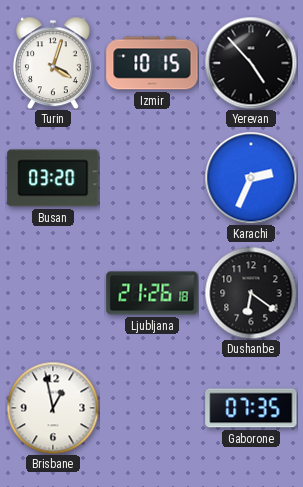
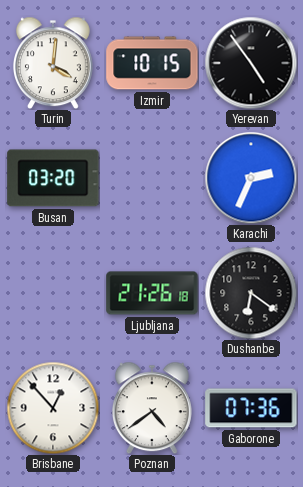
Turin: 4:03 -> 4:01 (53, 63)
Yerevan: 4:53 -> 4:54 (251, 63)
Brisbane: 12:58 -> 12:53 (53, 408)
Poznan: none -> 4:39 (152, 408)
Gaborone: 07:35 -> 07:36 (251, 408)
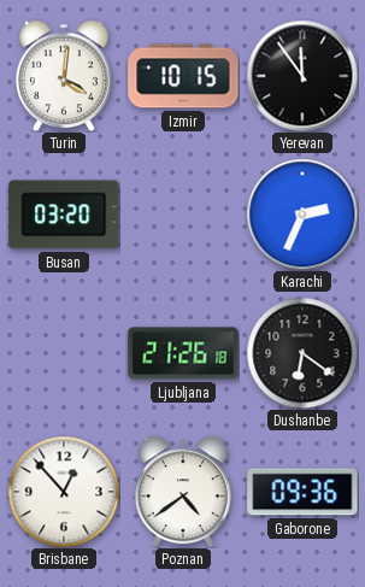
Yerevan: 4:54 -> 11:54 (302, 76)
Gaborone: 07:36 -> 09:36 (302, 492)
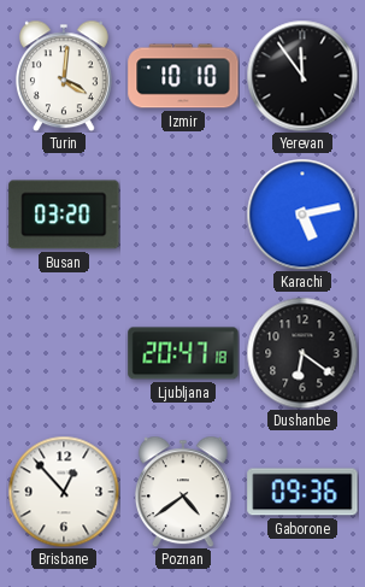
Izmir: 10:15 -> 10:10 (183, 76)
Karachi: 2:34 -> 5:13 (302, 215)
Ljubljana: 21:26 -> 20:47 (183, 353)
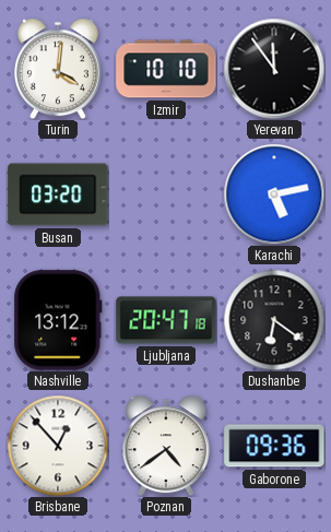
Nashville: none -> 13:12 (58, 320)
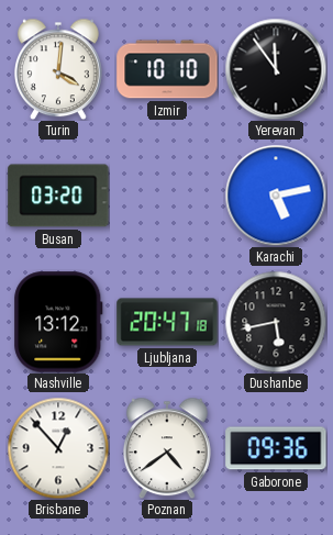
Dushanbe: 6:21 -> 5:43 (276, 322)
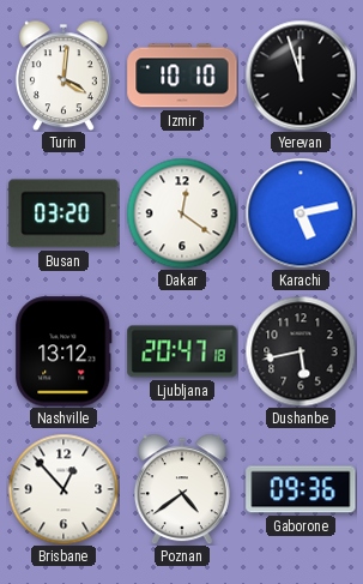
Yerevan: 11:54 -> 11:57 (301, 76)
Dakar: none -> 12:21 (182, 213)
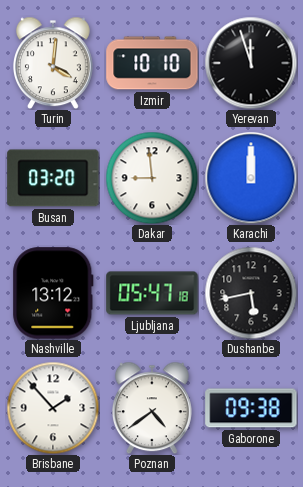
Dakar: 12:21 -> 8:59 (152, 178)
Karachi: 5:13 -> 12:00 (251, 178)
Ljubljana: 20:47 -> 05:47 (152, 293)
Brisbane: 12:53 -> 1:53 (53, 408)
Gaborone: 09:36 -> 09:38 (251, 408)
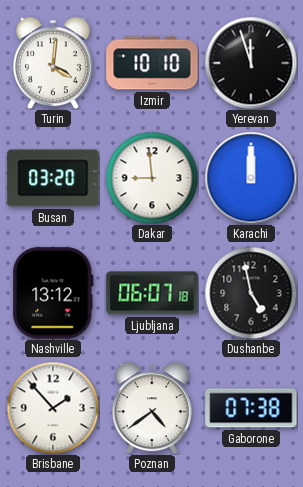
Ljubljana: 05:47 -> 06:07 (152, 293)
Dushanbe: 5:43 -> 4:58 (251, 293)
Gaborone: 09:38 -> 07:38 (251, 408)
